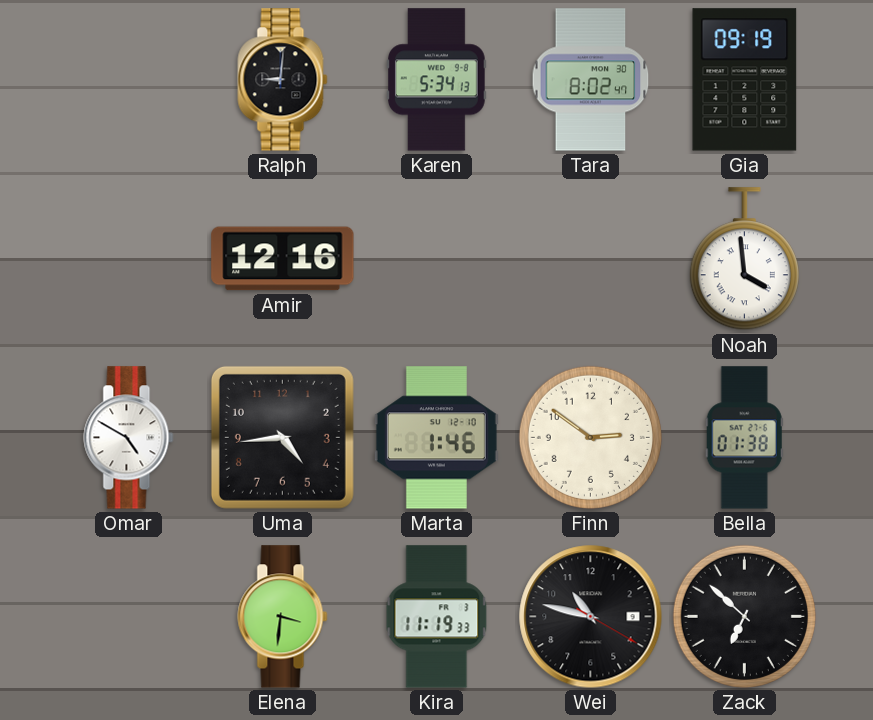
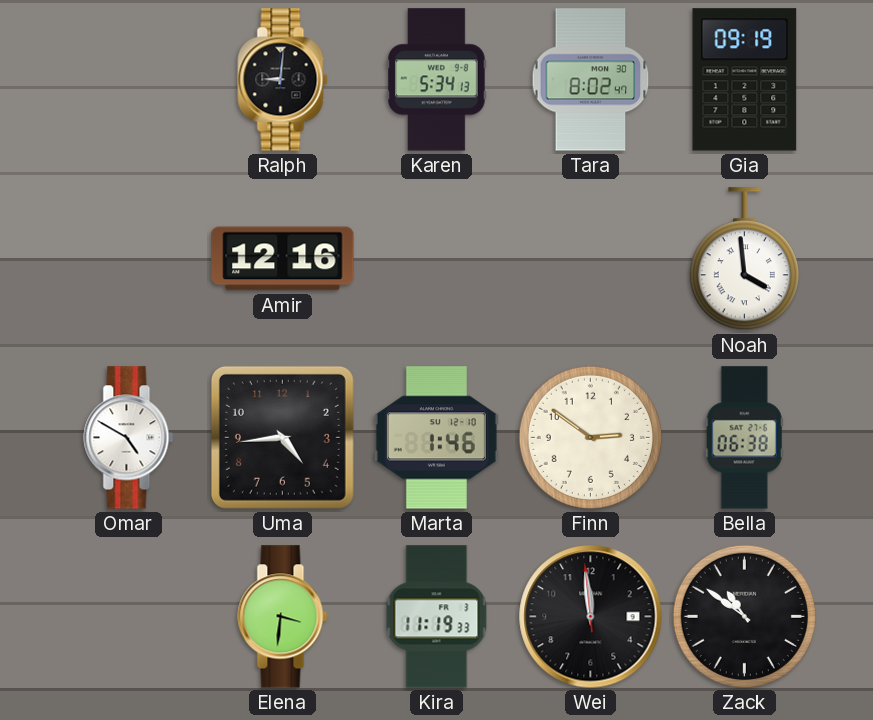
Bella: 01:38 -> 06:38 (744, 438)
Wei: 10:47 -> 11:58 (591, 617)
Zack: 6:52 -> 10:51 (744, 616)
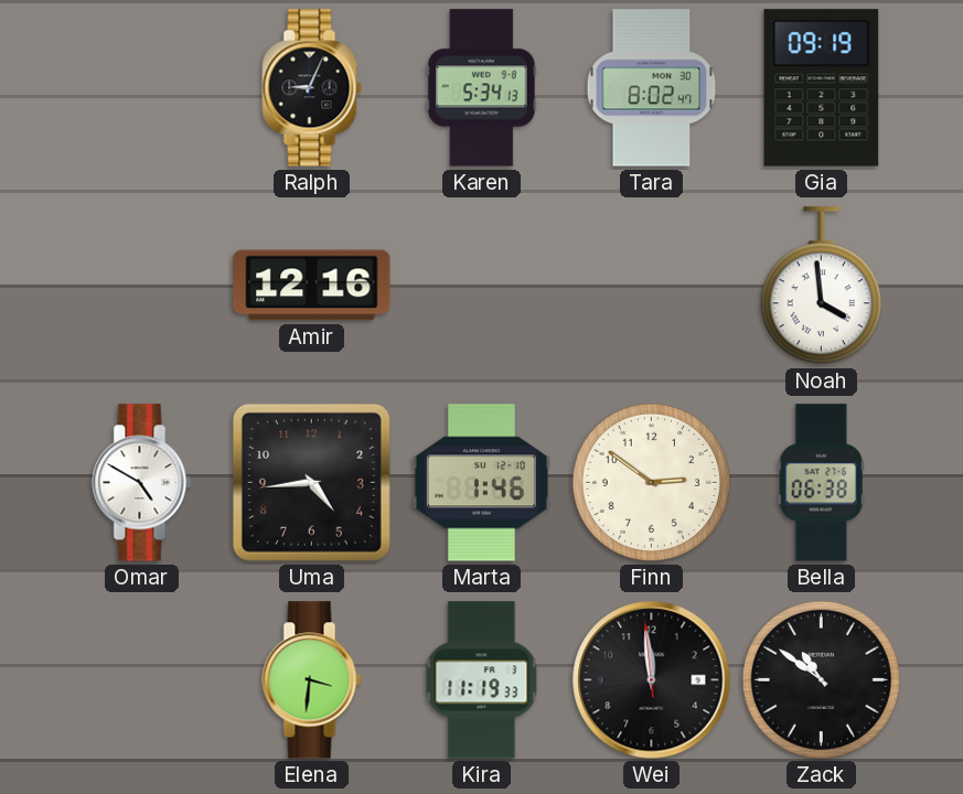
Ralph: 9:01 -> 9:04 (312, 88)
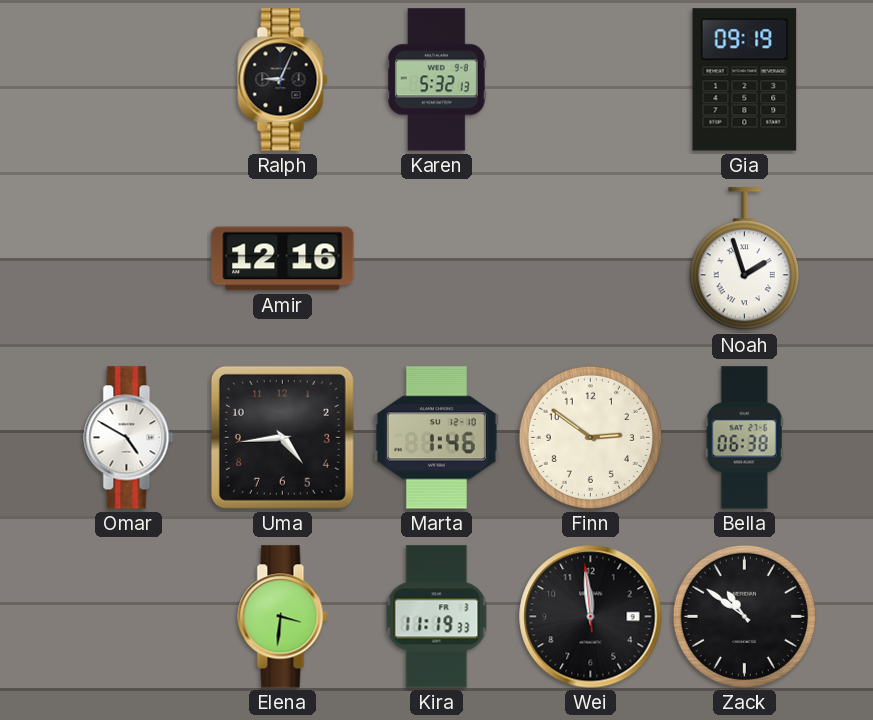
Karen: 5:34 -> 5:32 (437, 80)
Tara: 8:02 -> none (652, 88)
Noah: 3:59 -> 1:57 (744, 259)
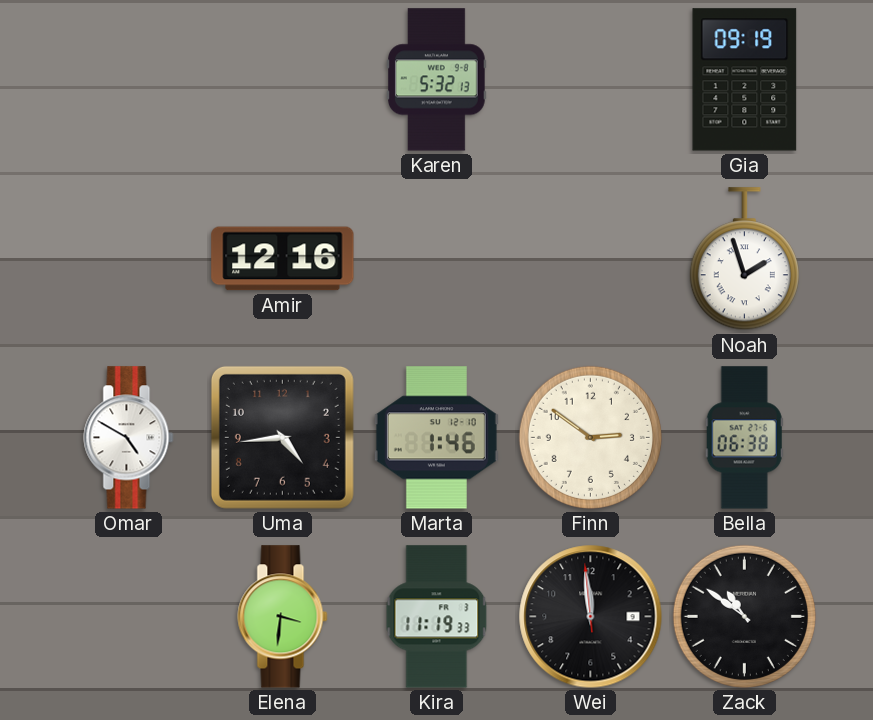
Ralph: 9:04 -> none (283, 80)
